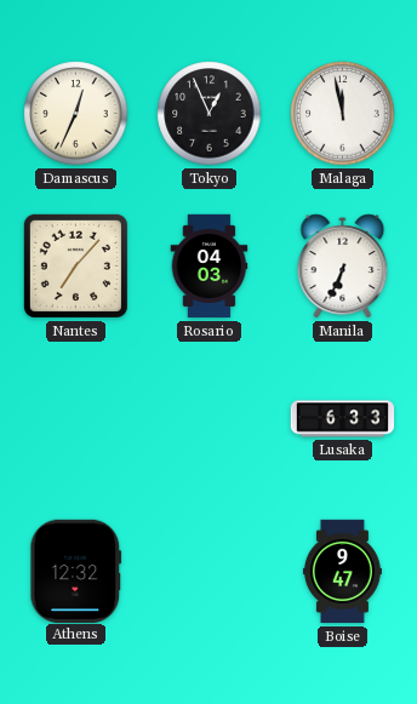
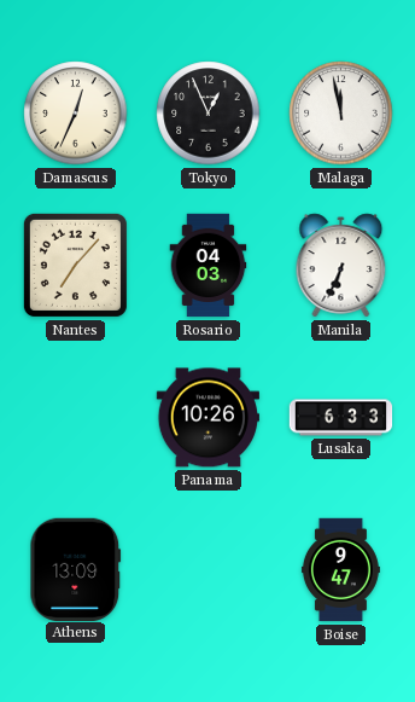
Panama: none -> 10:26 (207, 418)
Athens: 12:32 -> 13:09 (76, 569)
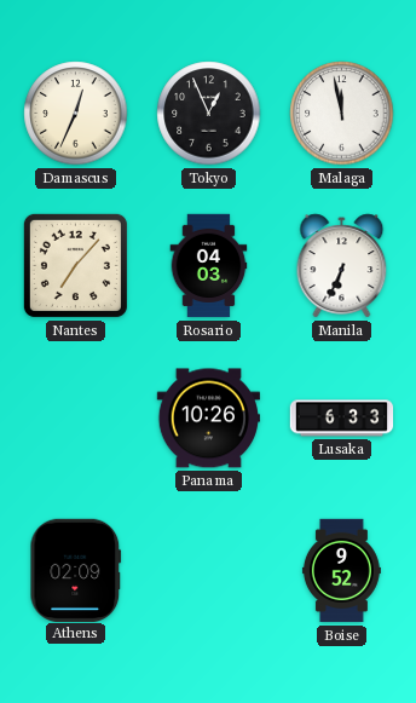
Athens: 13:09 -> 02:09 (76, 570)
Boise: 9:47 -> 9:52 (341, 571)
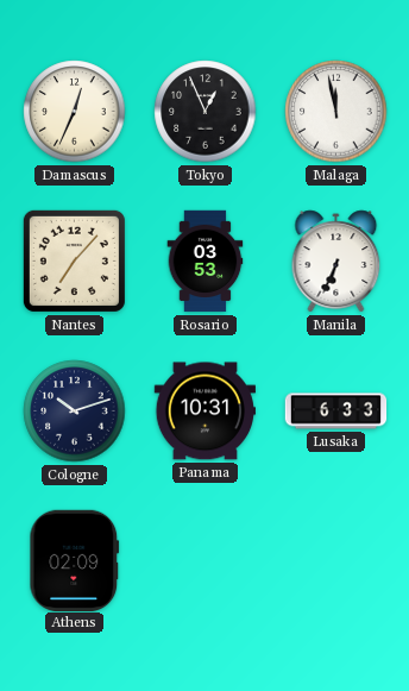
Rosario: 04:03 -> 03:53 (206, 262)
Cologne: none -> 10:12 (75, 412)
Panama: 10:26 -> 10:31 (204, 412)
Boise: 9:52 -> none (341, 571)
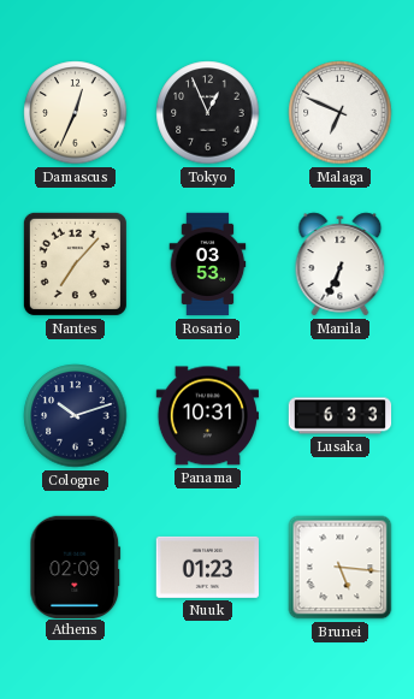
Malaga: 11:58 -> 6:49 (341, 113)
Nuuk: none -> 01:23 (207, 567)
Brunei: none -> 5:16 (341, 568)
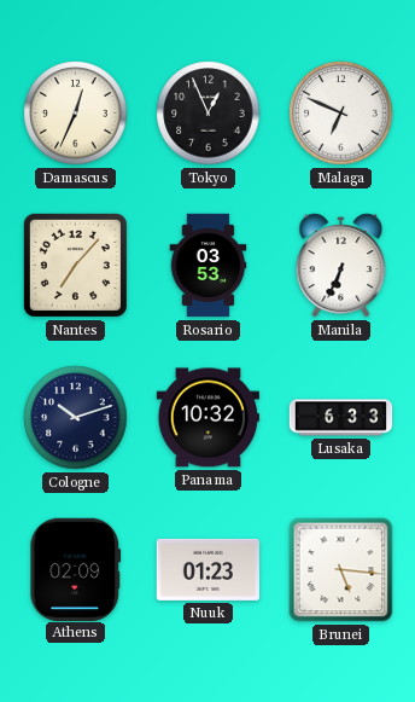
Panama: 10:31 -> 10:32 (207, 418)
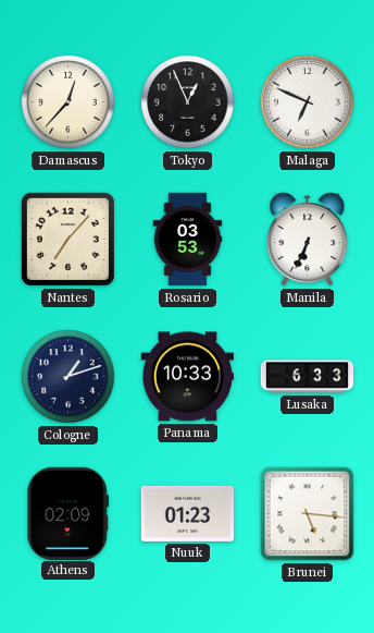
Damascus: 12:34 -> 12:37 (68, 102)
Cologne: 10:12 -> 1:12 (68, 377)
Panama: 10:32 -> 10:33 (187, 377)
